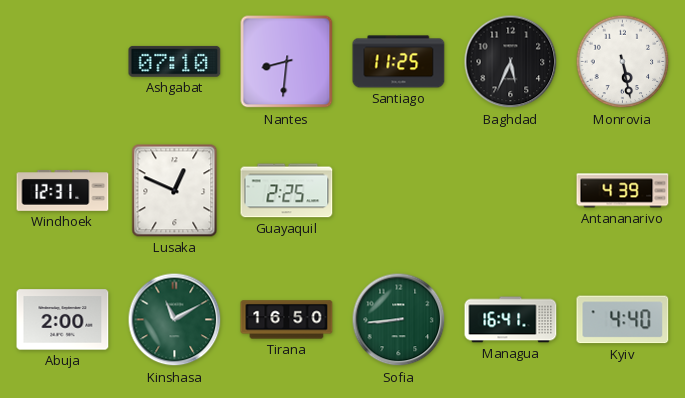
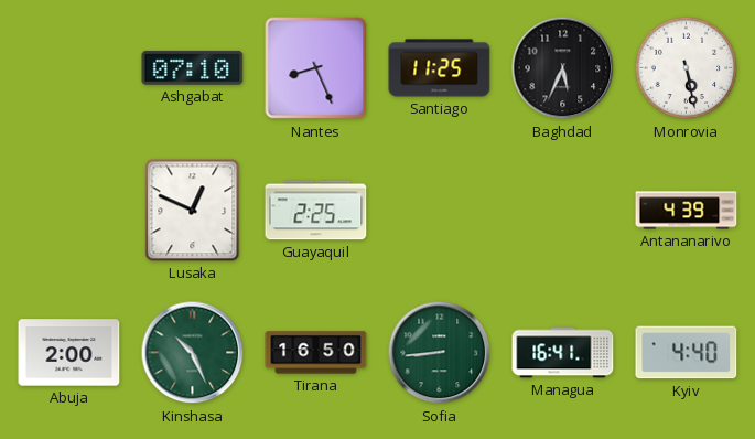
Nantes: 8:31 -> 8:26 (316, 68)
Windhoek: 12:31 -> none (63, 191)
Kinshasa: 11:10 -> 10:26 (193, 353)
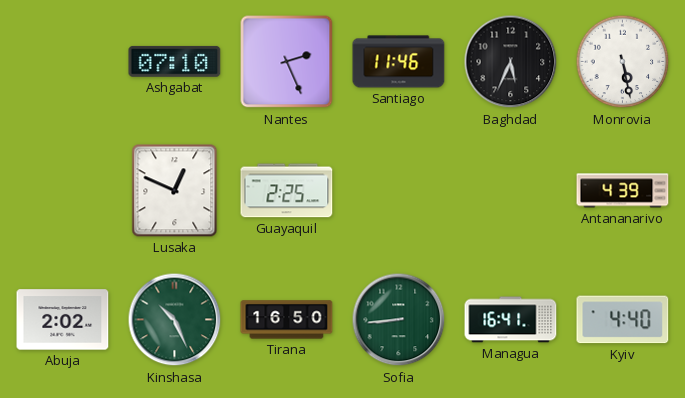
Nantes: 8:26 -> 2:26 (287, 62)
Santiago: 11:25 -> 11:46 (399, 62)
Abuja: 2:00 -> 2:02 (63, 320)
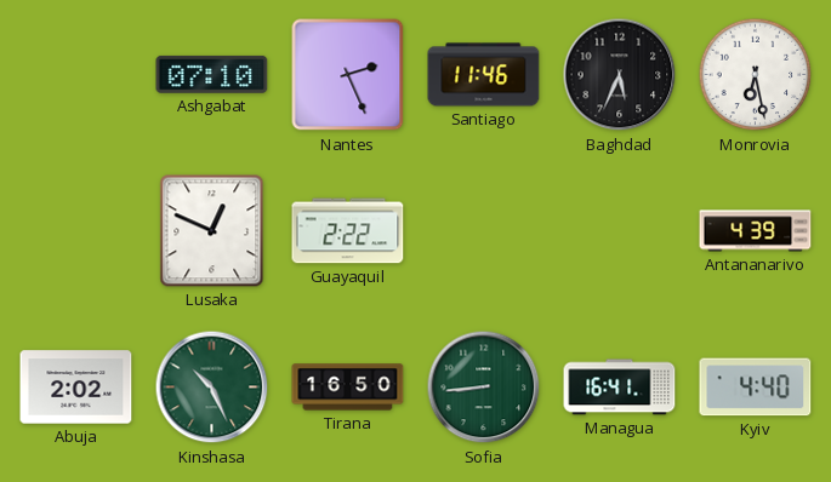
Monrovia: 5:28 -> 6:28 (756, 75)
Guayaquil: 2:25 -> 2:22 (348, 231)
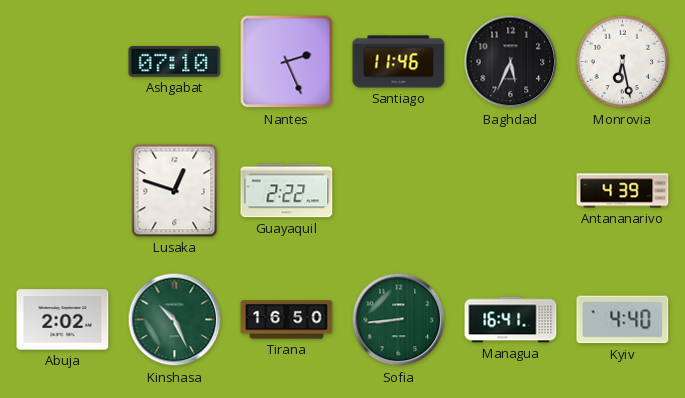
Lusaka: 12:49 -> 12:48 (175, 191)
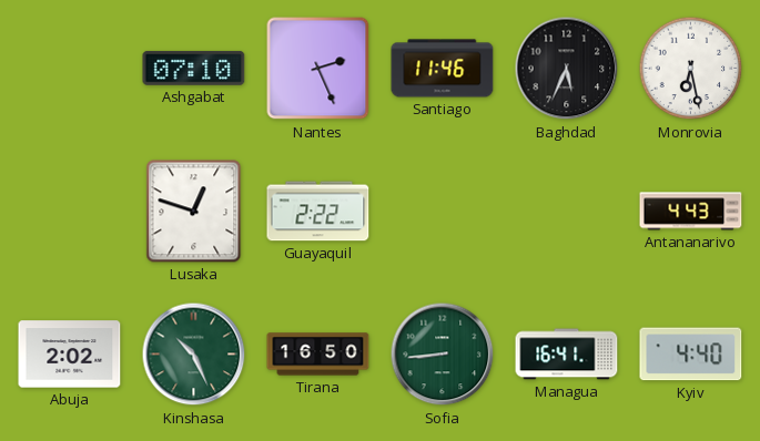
Antananarivo: 4:39 -> 4:43 (691, 212)
